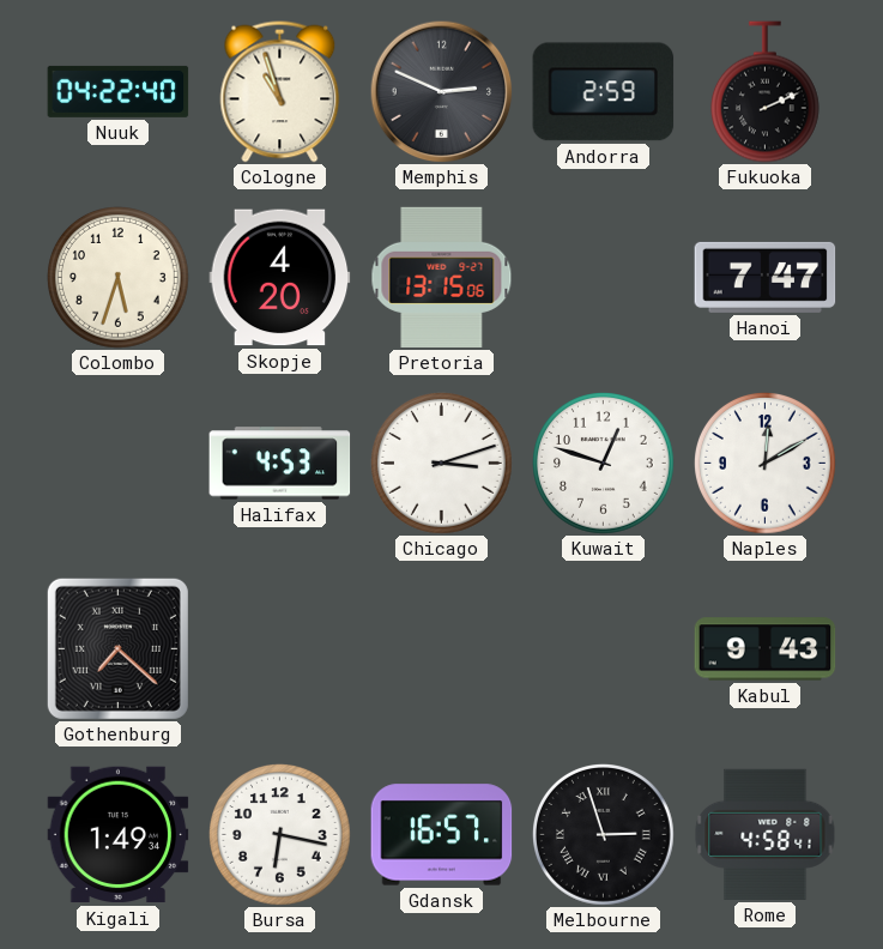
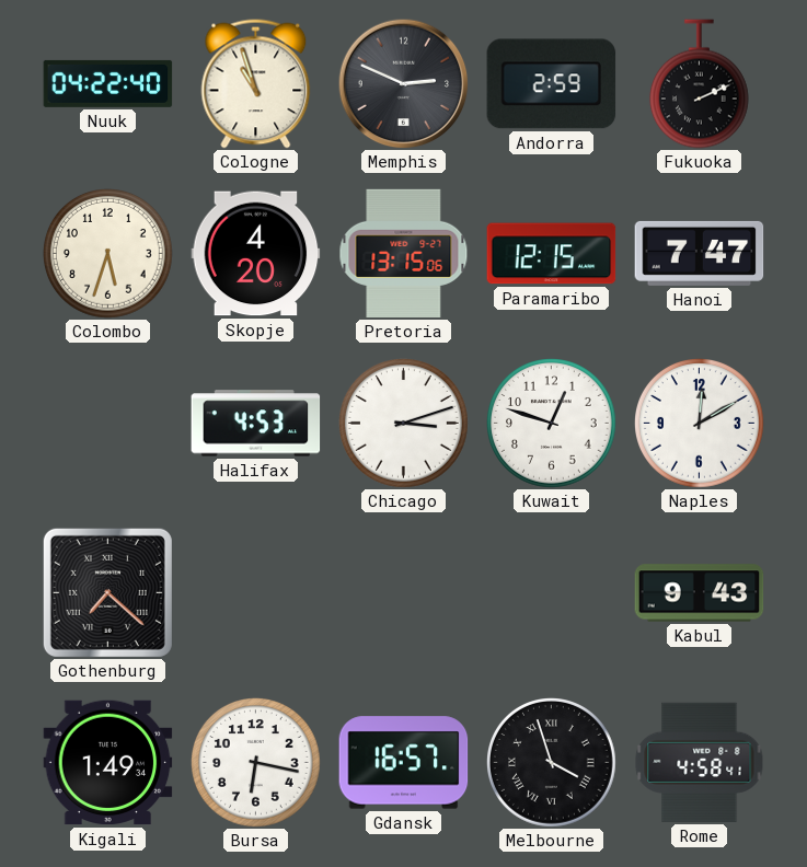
Paramaribo: none -> 12:15 (552, 254)
Melbourne: 2:57 -> 3:57 (552, 763)
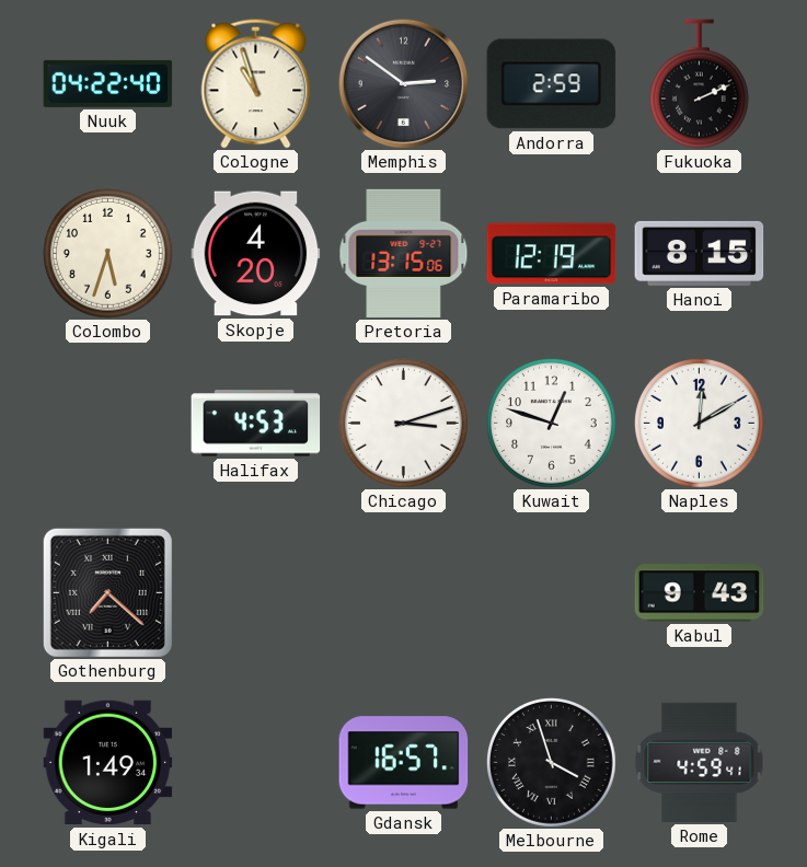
Memphis: 2:49 -> 2:51 (403, 83)
Paramaribo: 12:15 -> 12:19 (552, 254)
Hanoi: 7:47 -> 8:15 (700, 253)
Bursa: 6:17 -> none (256, 763)
Rome: 4:58 -> 4:59 (700, 762)
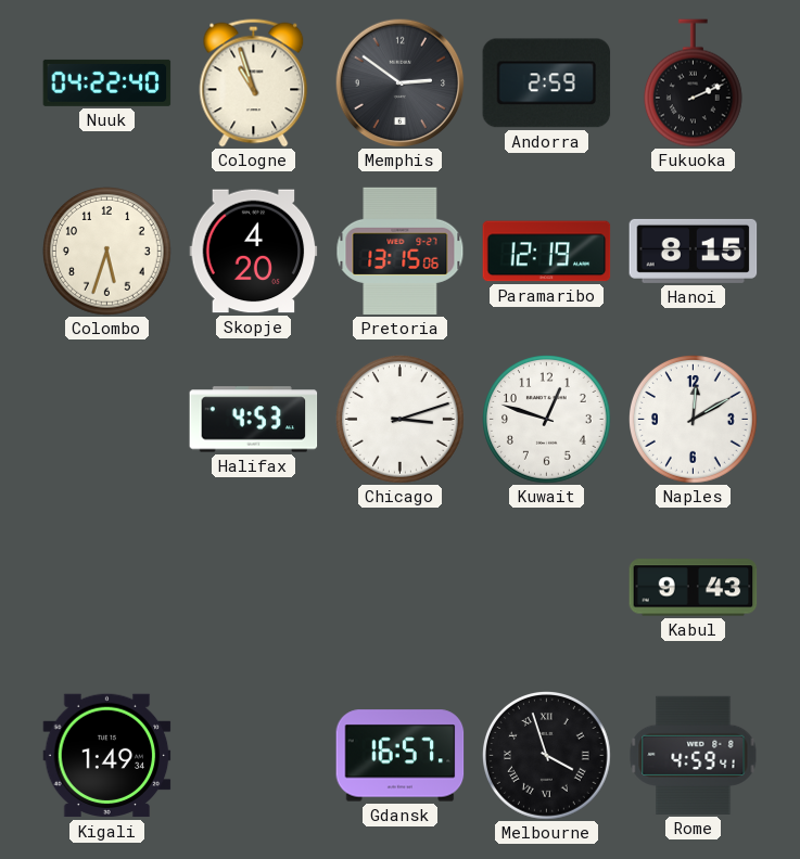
Gothenburg: 7:22 -> none (107, 592)
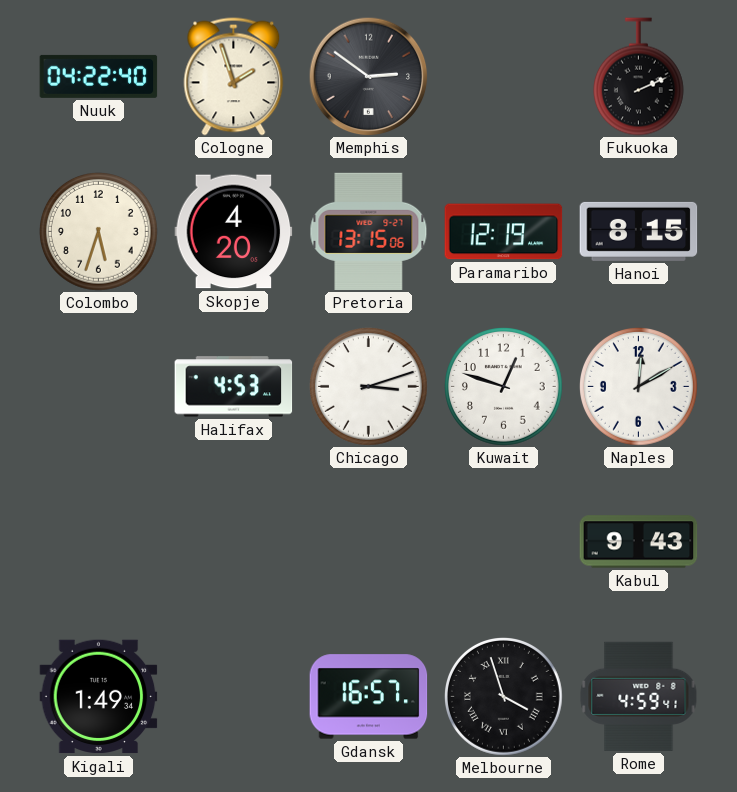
Cologne: 10:57 -> 1:57 (234, 77)
Andorra: 2:59 -> none (547, 84)
